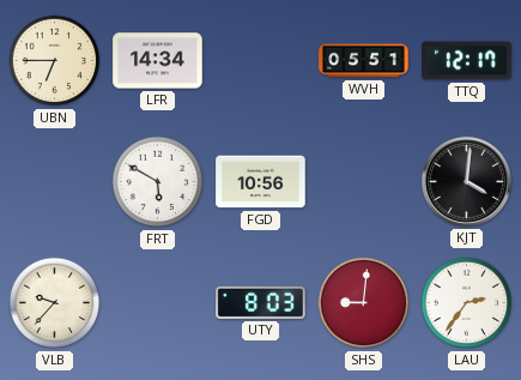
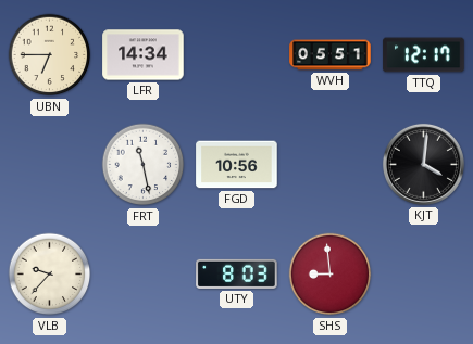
FRT: 5:50 -> 11:28 (144, 165)
SHS: 9:01 -> 8:59 (331, 275)
LAU: 2:36 -> none (467, 303)
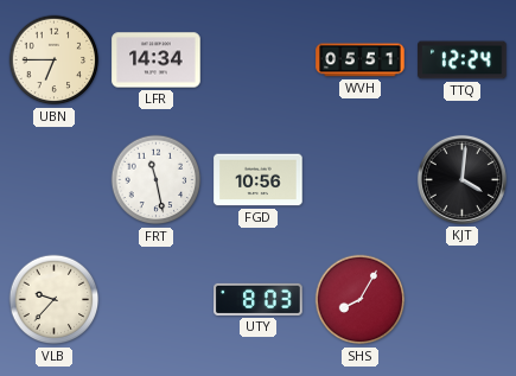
TTQ: 12:17 -> 12:24 (463, 60)
SHS: 8:59 -> 8:05 (361, 300)
